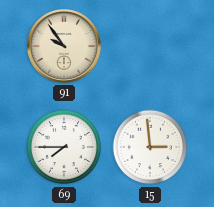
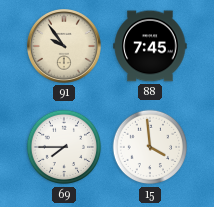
88: none -> 7:45 (150, 46)
15: 2:59 -> 3:59 (150, 147)
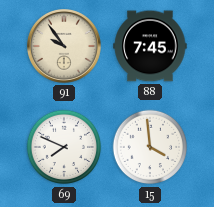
69: 7:45 -> 7:49 (64, 147)
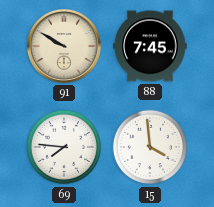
91: 9:54 -> 9:50 (65, 47)
69: 7:49 -> 7:46 (64, 147)
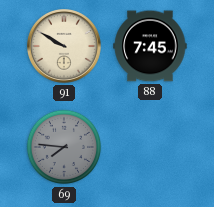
69 dial: white -> grey (64, 147)
15: 3:59 -> none (150, 147)
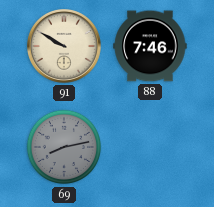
88: 7:45 -> 7:46 (150, 46)
69: 7:46 -> 8:13 (64, 147)
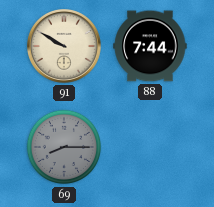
88: 7:46 -> 7:44 (150, 46)
69: 8:13 -> 8:15 (64, 147)
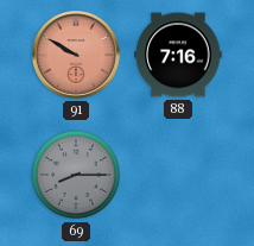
91 dial: cream -> salmon (77, 56)
88: 7:44 -> 7:16 (178, 55)
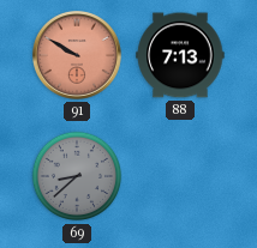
88: 7:16 -> 7:13 (180, 55)
69: 8:15 -> 8:38 (77, 176)
